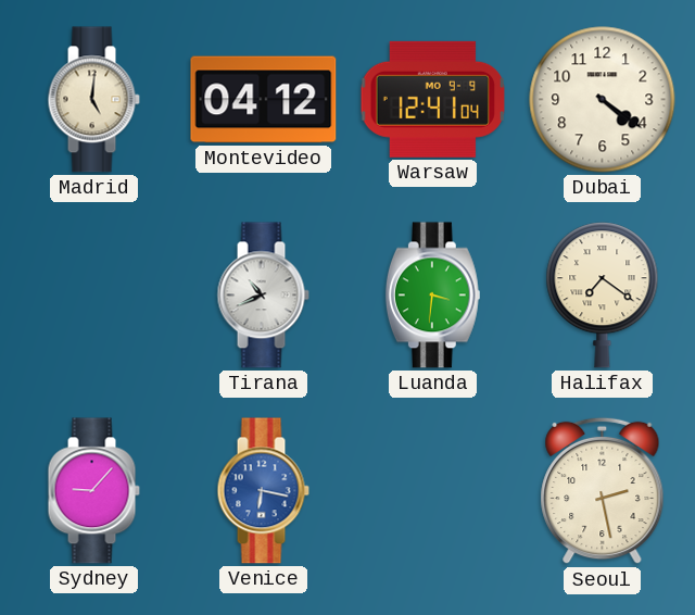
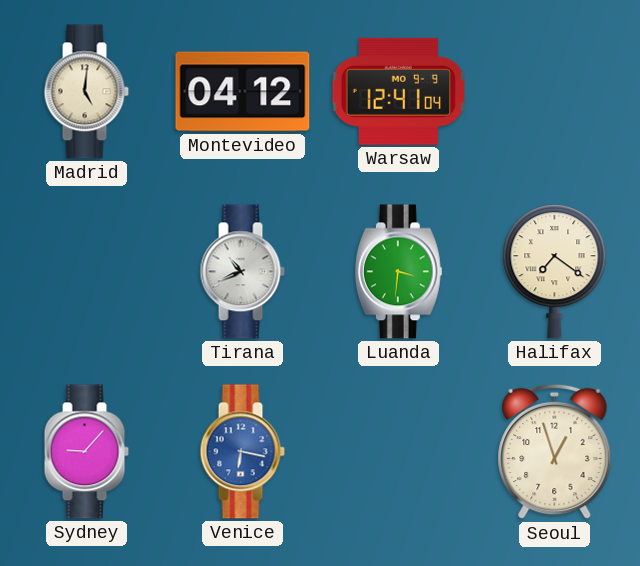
Dubai: 4:21 -> none (603, 100)
Seoul: 2:28 -> 12:57 (555, 452)
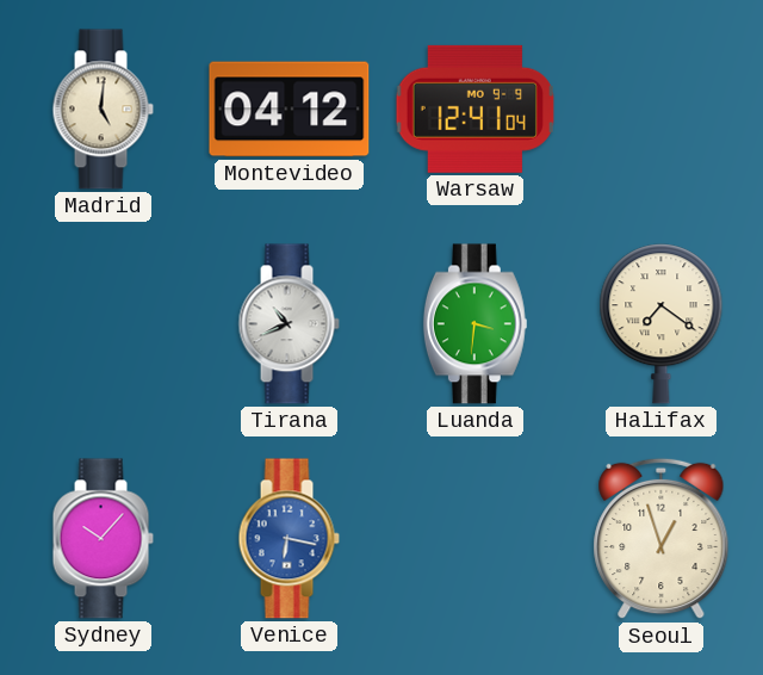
Sydney: 9:07 -> 10:07 (103, 539)
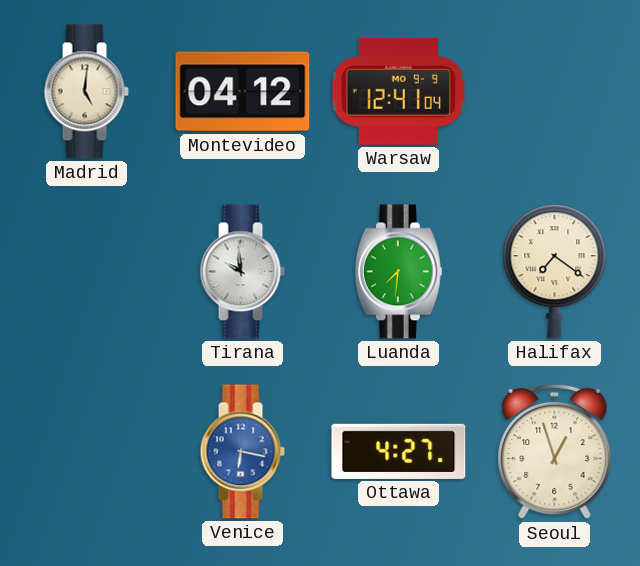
Tirana: 10:41 -> 9:59 (242, 272)
Luanda: 3:31 -> 7:31 (398, 272)
Sydney: 10:07 -> none (103, 539)
Ottawa: none -> 4:27 (399, 451)
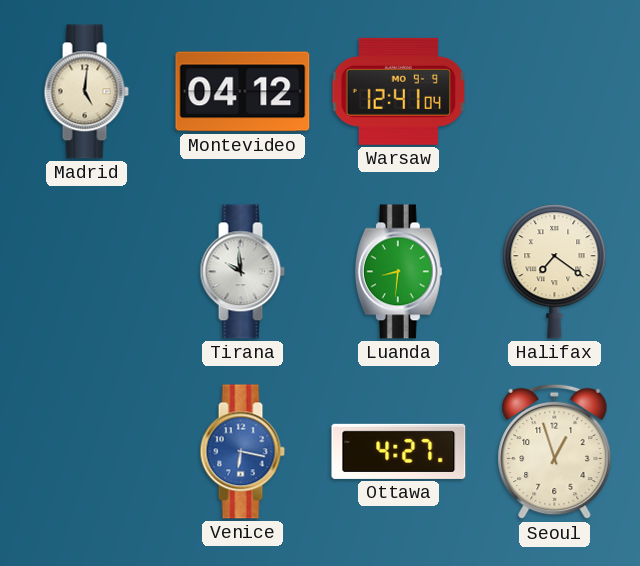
Luanda: 7:31 -> 8:31 (398, 272)
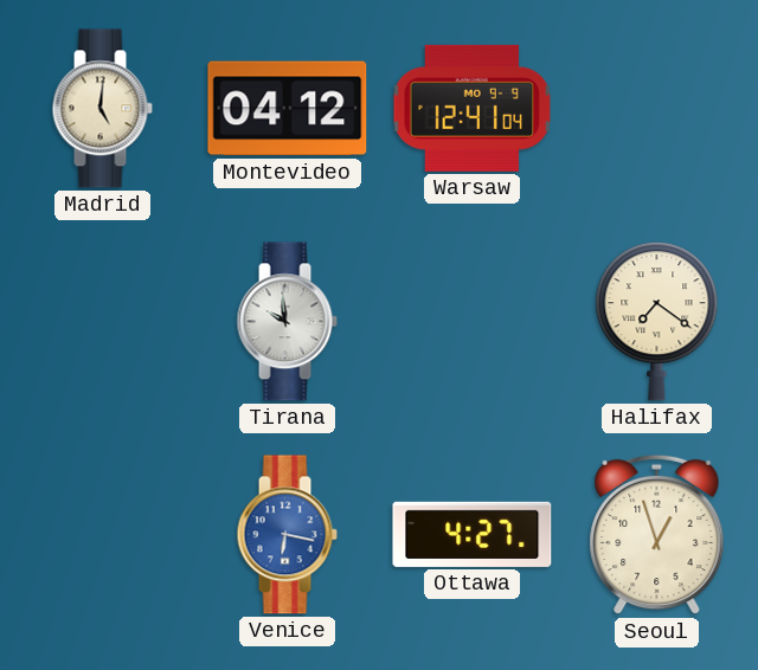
Luanda: 8:31 -> none (398, 272)
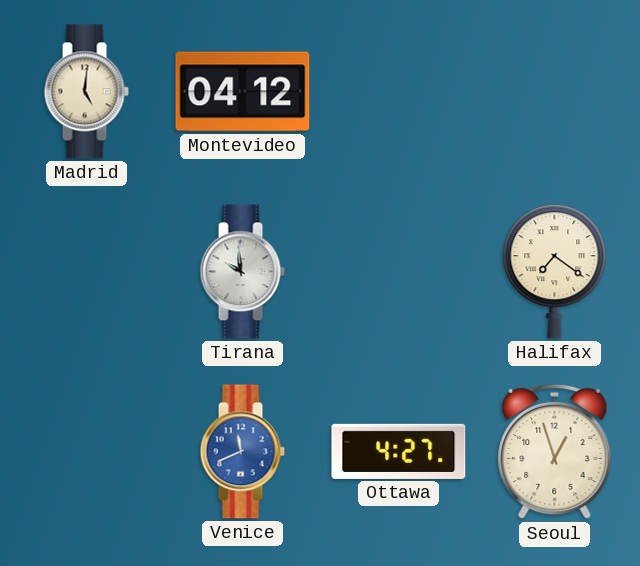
Warsaw: 12:41 -> none (471, 108)
Venice: 6:17 -> 11:41 (242, 452)
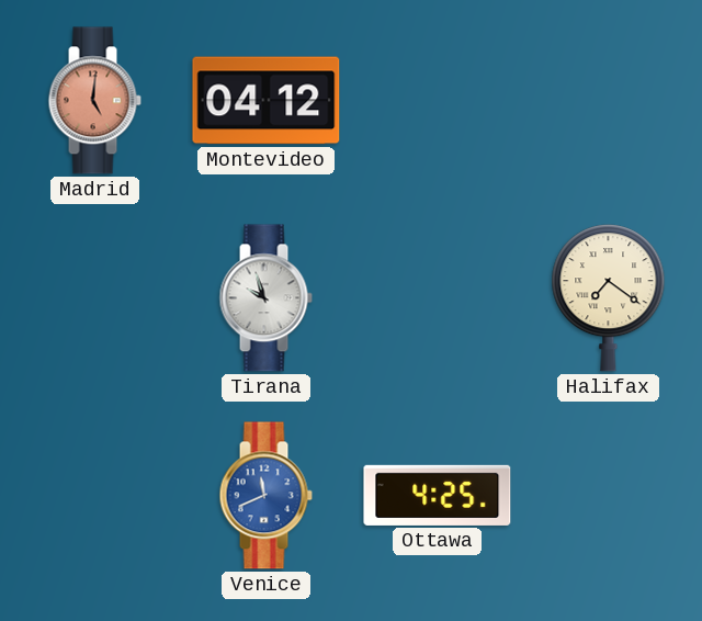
Madrid dial: cream -> salmon (94, 101)
Tirana: 9:59 -> 9:57 (265, 298)
Ottawa: 4:27 -> 4:25 (438, 495)
Seoul: 12:57 -> none (555, 452)
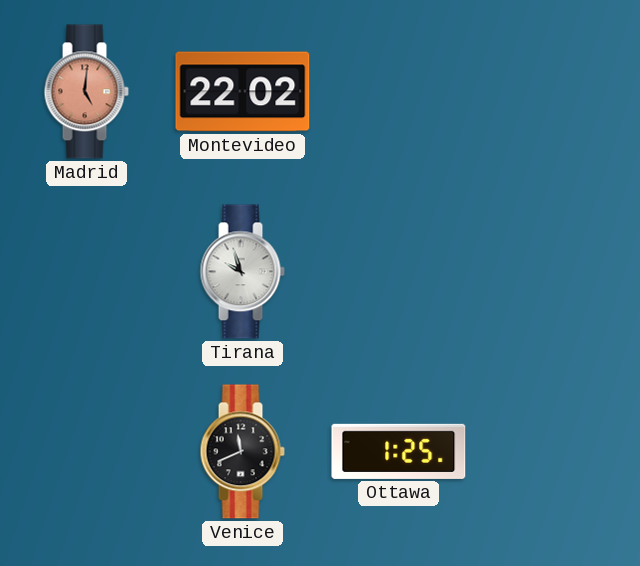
Montevideo: 04:12 -> 22:02 (243, 92)
Halifax: 7:21 -> none (609, 298)
Venice dial: blue -> black (242, 452)
Ottawa: 4:25 -> 1:25 (399, 451)
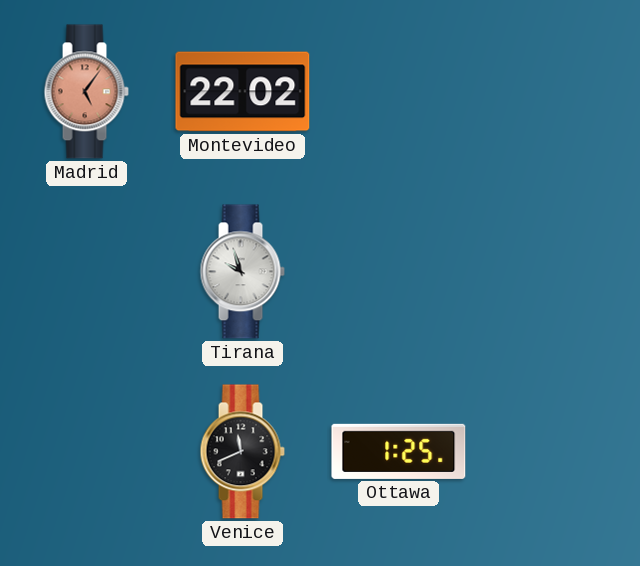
Madrid: 5:01 -> 5:06 (86, 92)
